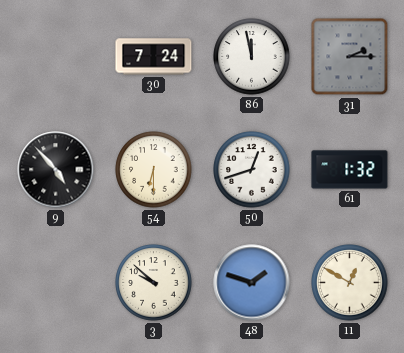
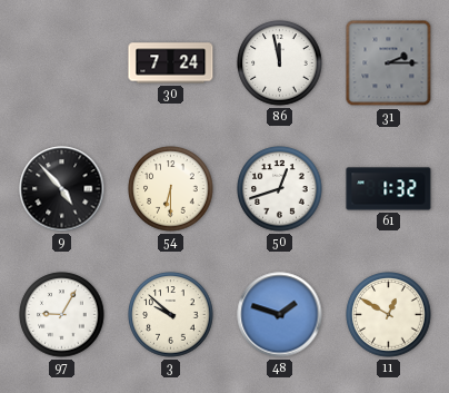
97: none -> 9:05 (62, 315)
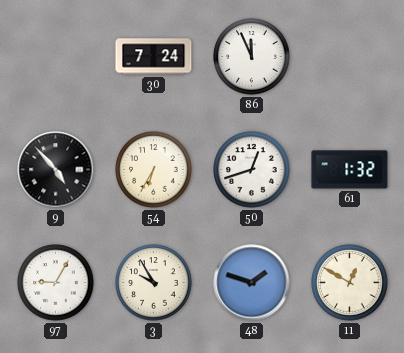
86: 11:58 -> 11:56 (252, 57)
31: 2:15 -> none (389, 63)
54: 6:30 -> 6:35 (154, 170)
3: 9:52 -> 9:55 (154, 283)
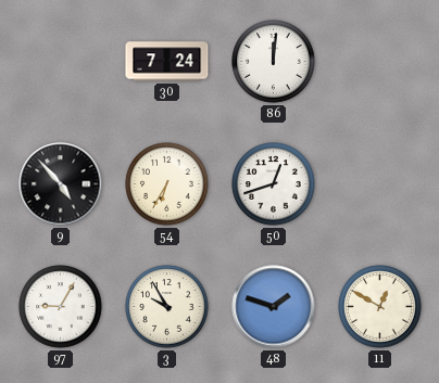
86: 11:56 -> 12:01 (274, 62)
61: 1:32 -> none (350, 170)
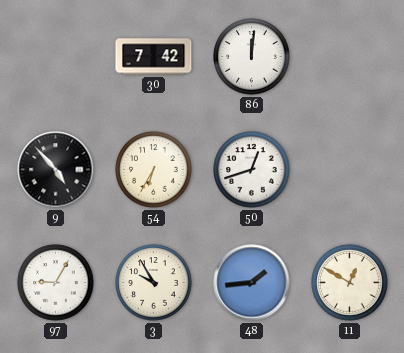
30: 7:24 -> 7:42 (154, 57)
48: 1:48 -> 1:44 (252, 283)
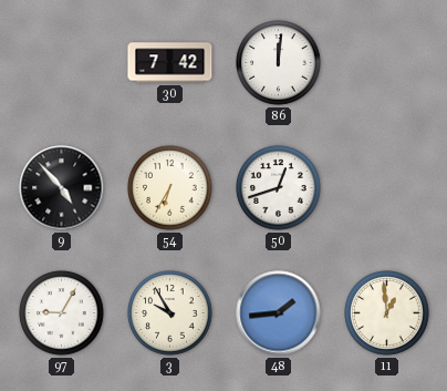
11: 12:50 -> 12:59 (387, 313)
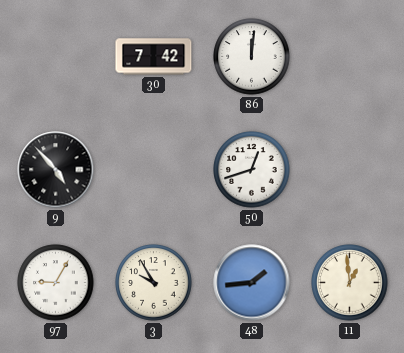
54: 6:35 -> none (170, 188)
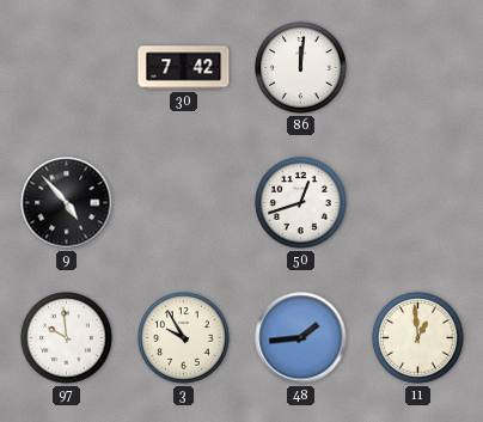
97: 9:05 -> 9:59 (67, 338)
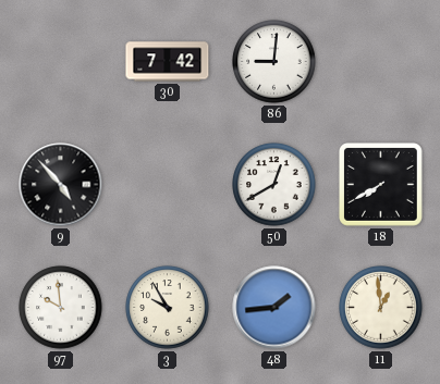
86: 12:01 -> 9:01 (274, 62)
50: 12:42 -> 12:40 (274, 185)
18: none -> 7:40 (381, 185)
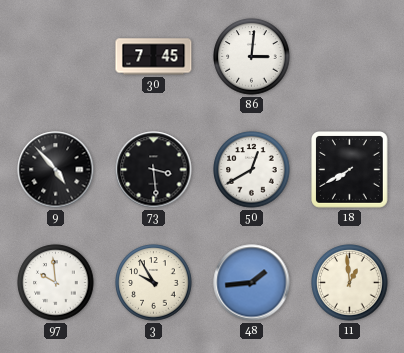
30: 7:42 -> 7:45 (154, 57)
86: 9:01 -> 3:01 (252, 57)
73: none -> 3:29 (154, 170)
